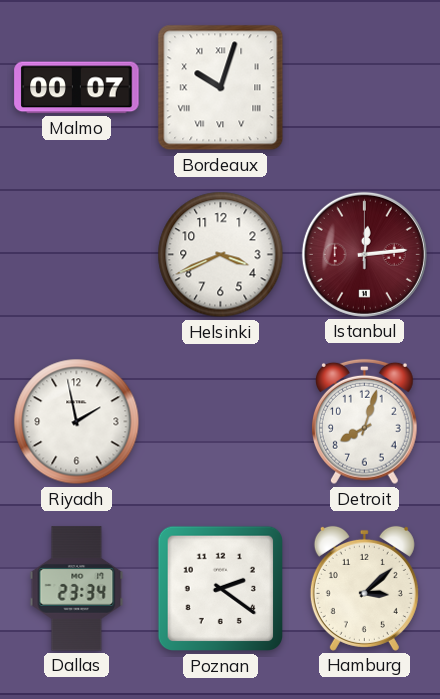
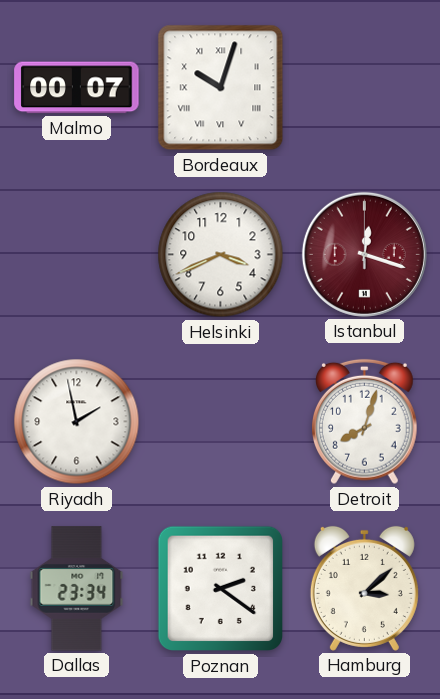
Istanbul: 12:14 -> 12:18 (364, 254)
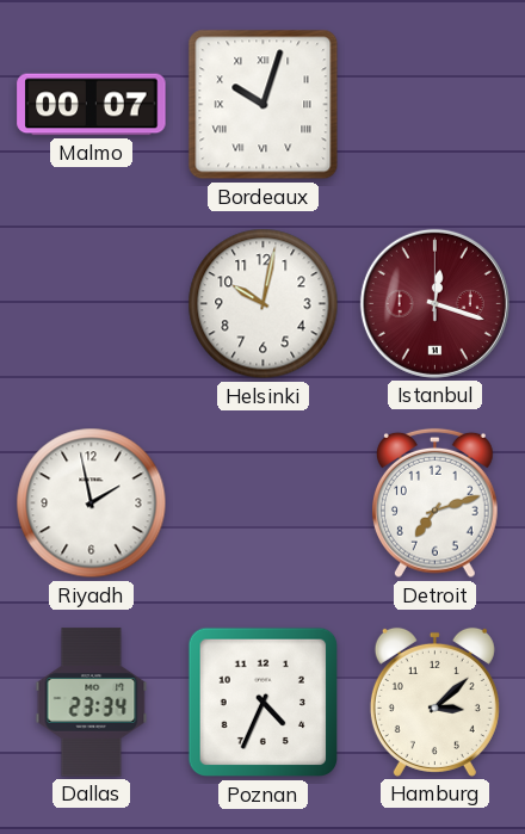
Helsinki: 3:41 -> 10:02 (264, 304)
Detroit: 8:03 -> 7:12 (436, 504)
Poznan: 2:21 -> 4:34 (262, 703)
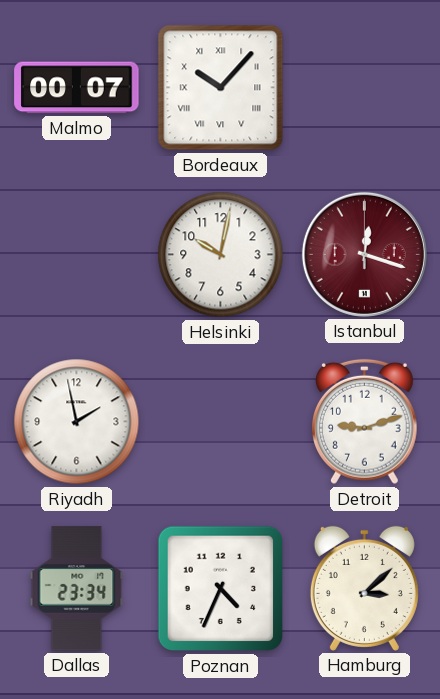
Bordeaux: 10:03 -> 10:07 (221, 88)
Detroit: 7:12 -> 9:12 (365, 422)
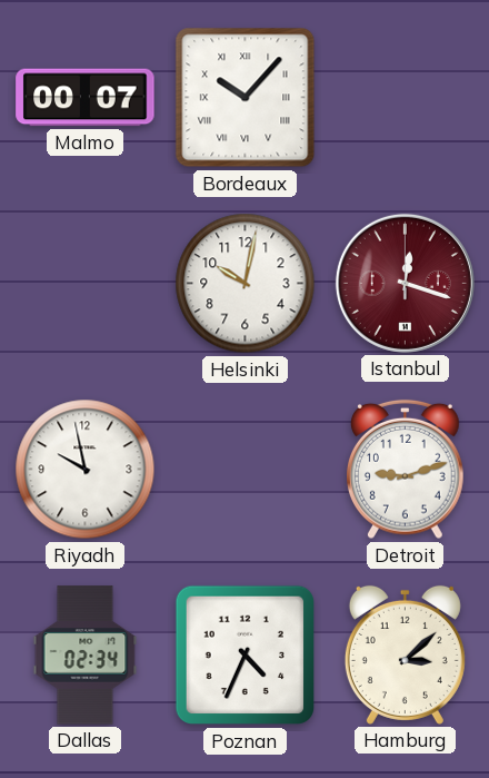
Riyadh: 1:58 -> 9:58 (86, 470)
Dallas: 23:34 -> 02:34 (86, 656)
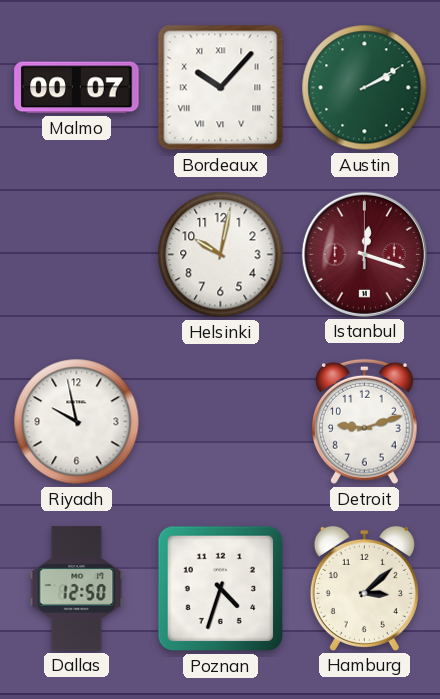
Austin: none -> 2:10 (365, 88)
Dallas: 02:34 -> 12:50 (77, 589)
Poznan: 4:34 -> 4:33 (220, 589)
